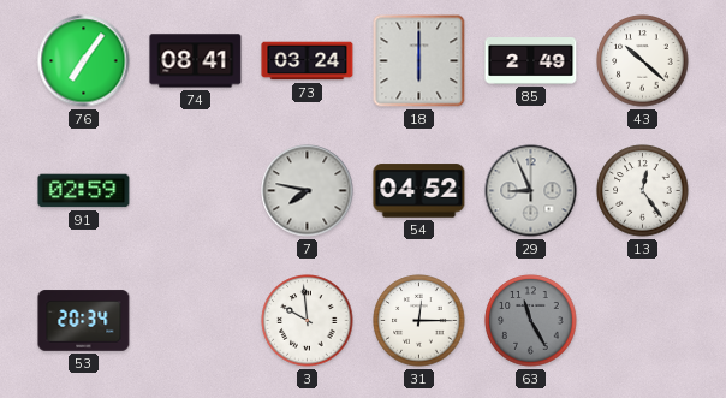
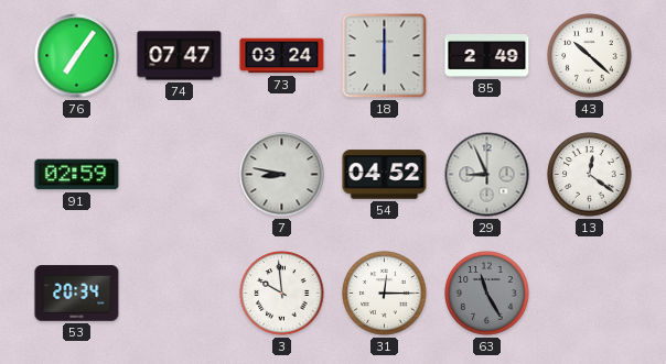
74: 08:41 -> 07:47 (180, 56)
7: 7:47 -> 8:47 (282, 175)
13: 12:24 -> 12:21 (590, 175)
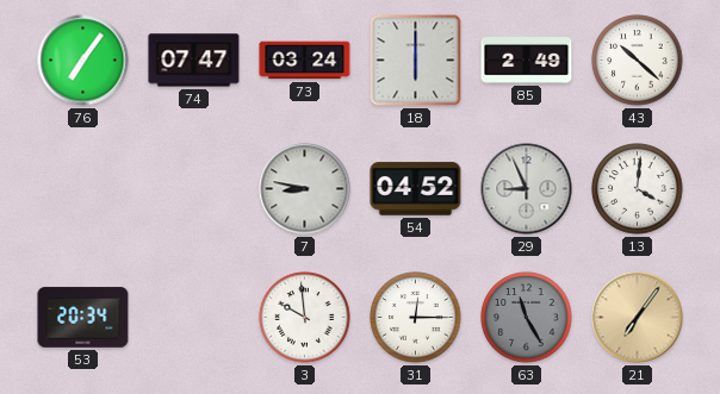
91: 02:59 -> none (77, 175)
13: 12:21 -> 4:01 (638, 189)
21: none -> 7:06 (638, 318)
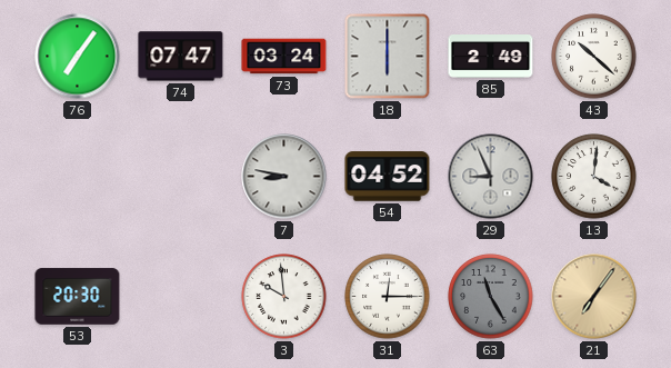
53: 20:34 -> 20:30 (78, 297)
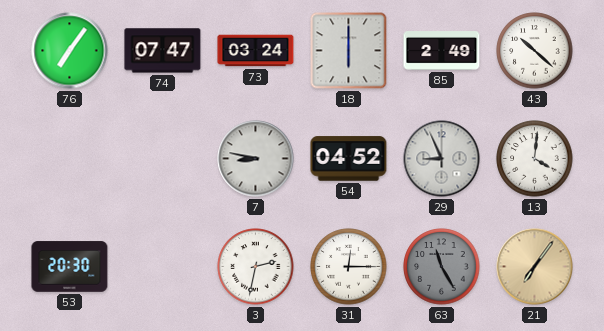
3: 9:59 -> 2:32 (256, 267)
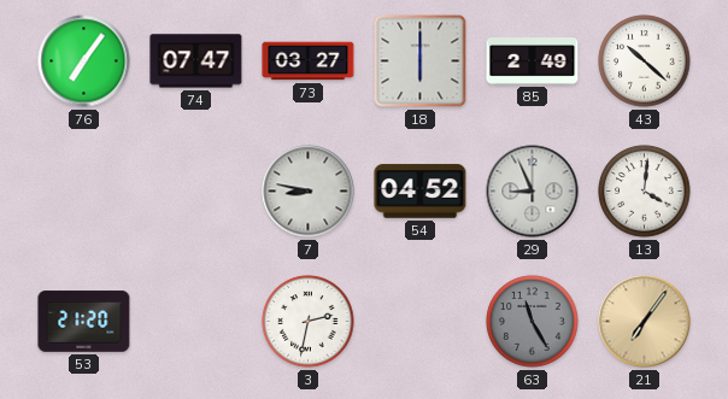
73: 03:24 -> 03:27 (309, 61)
53: 20:30 -> 21:20 (84, 322)
31: 12:15 -> none (349, 267)
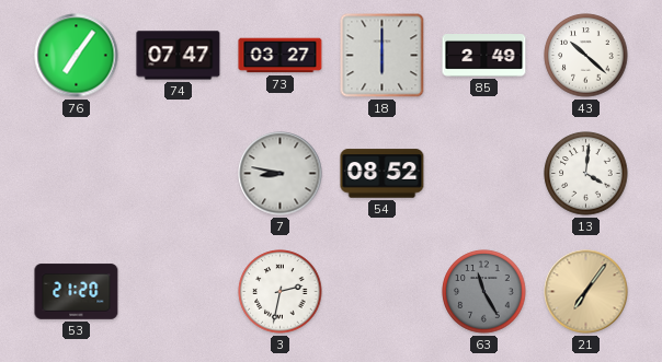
54: 04:52 -> 08:52 (383, 174)
29: 8:56 -> none (533, 192)
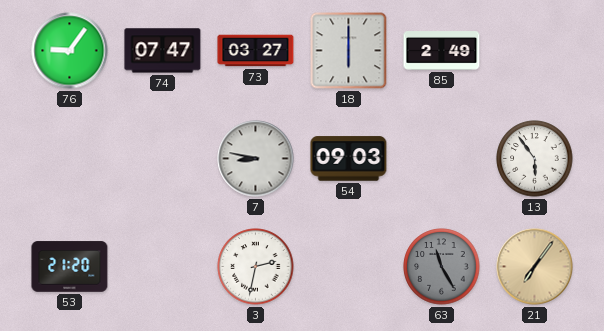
76: 7:06 -> 9:06 (70, 51)
43: 10:22 -> none (586, 56)
54: 08:52 -> 09:03 (349, 159)
13: 4:01 -> 5:54 (535, 159)
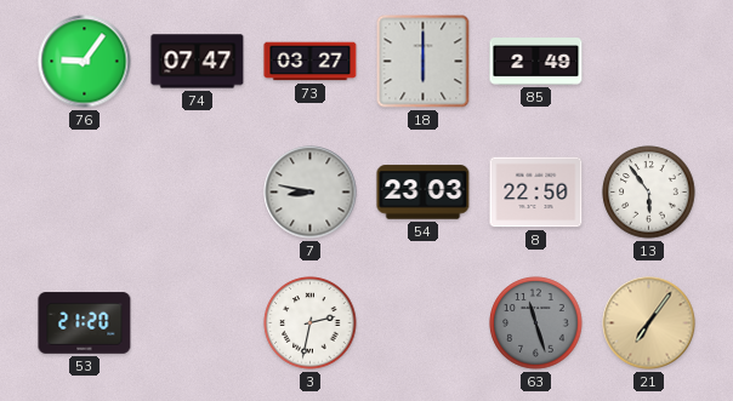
54: 09:03 -> 23:03 (424, 193)
8: none -> 22:50 (536, 193)
63: 11:25 -> 11:27 (536, 323)
